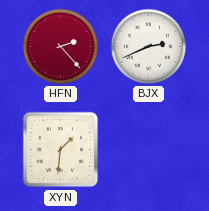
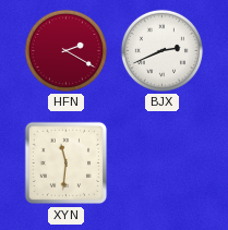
HFN: 2:23 -> 2:20 (65, 50)
XYN: 1:31 -> 11:31 (67, 164)
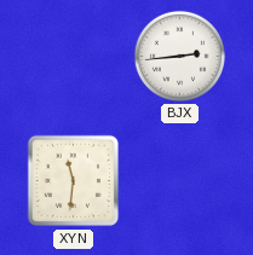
HFN: 2:20 -> none (65, 50)
BJX: 2:41 -> 2:44 (179, 56)
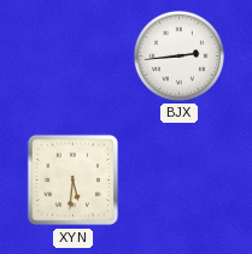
XYN: 11:31 -> 5:31 (74, 181)
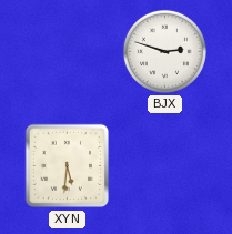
BJX: 2:44 -> 2:48 (164, 51)
